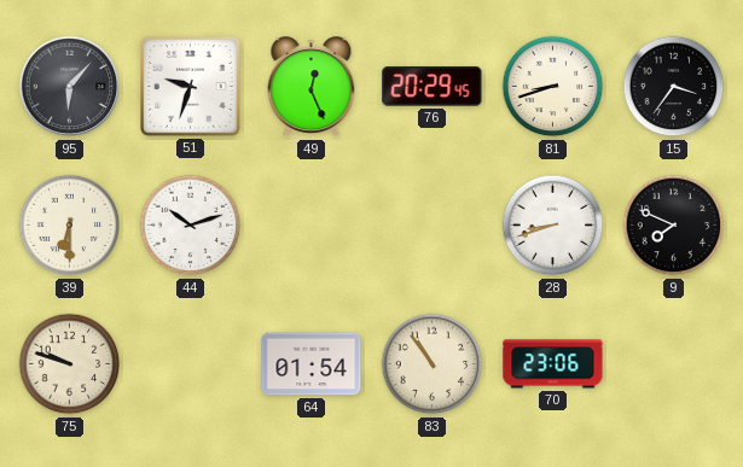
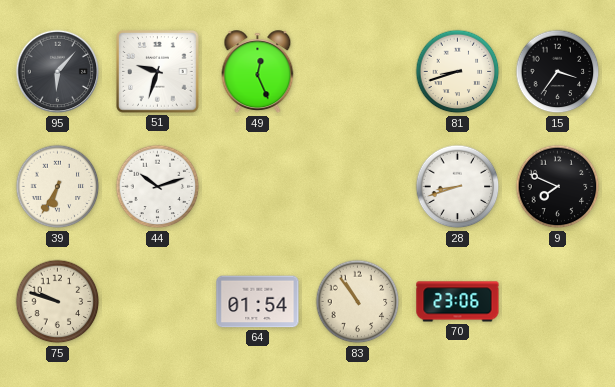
76: 20:29 -> none (433, 87)
39: 6:30 -> 6:35 (58, 187)
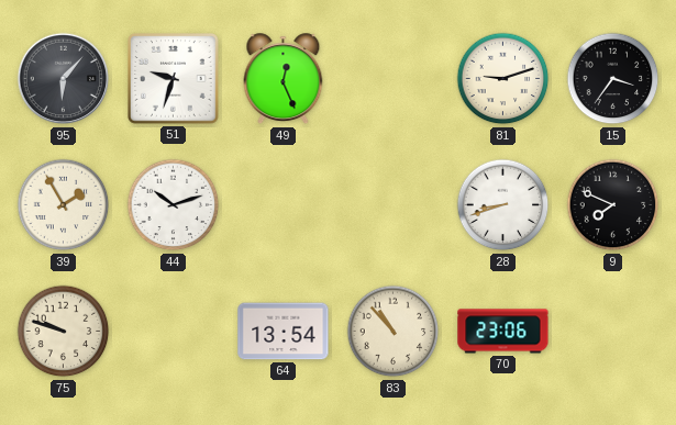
81: 8:42 -> 9:12 (503, 79)
39: 6:35 -> 1:55 (64, 205)
64: 01:54 -> 13:54 (284, 332)
83: 10:54 -> 10:53 (394, 332)
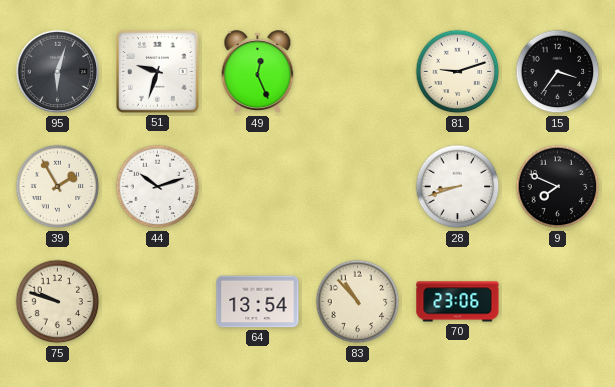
95: 6:07 -> 6:03 (58, 72)
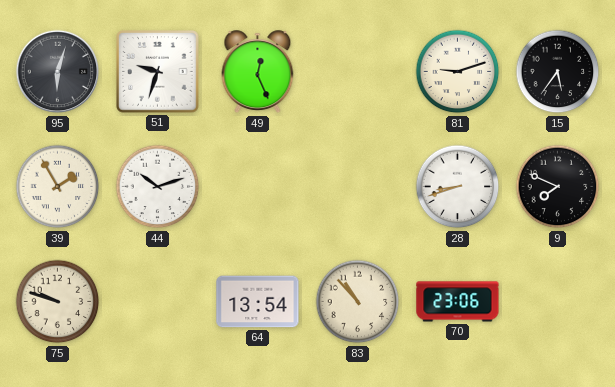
15: 3:36 -> 5:36 (558, 72)
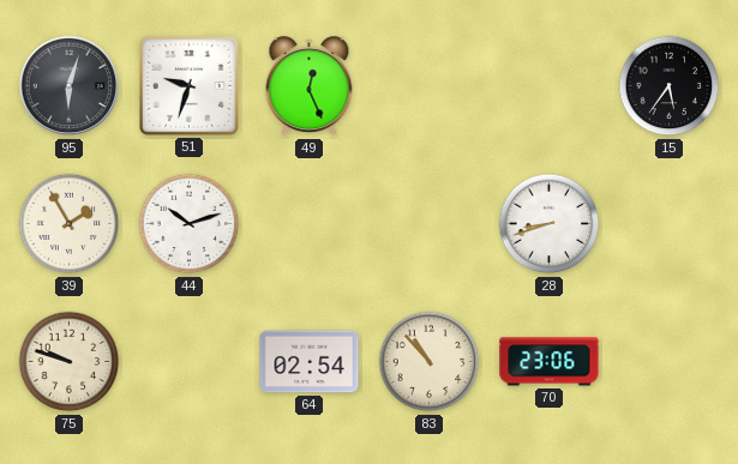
81: 9:12 -> none (458, 72)
9: 7:49 -> none (558, 187)
64: 13:54 -> 02:54 (310, 362)
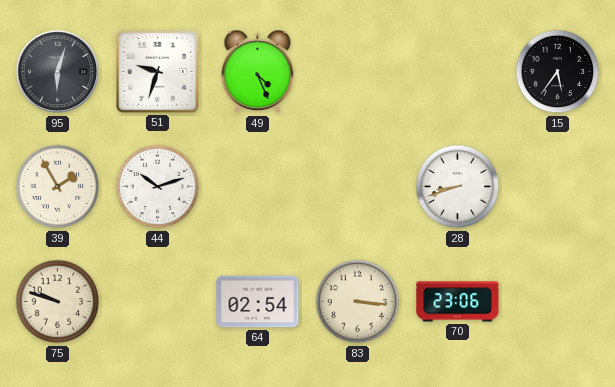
49: 12:26 -> 4:26 (258, 72)
83: 10:53 -> 3:16 (358, 302)
